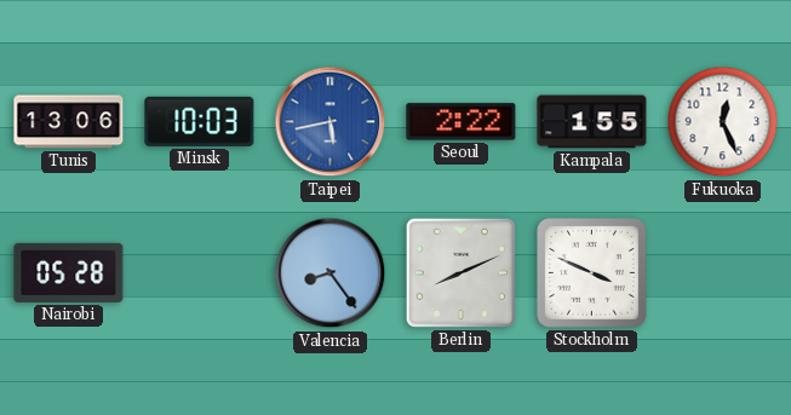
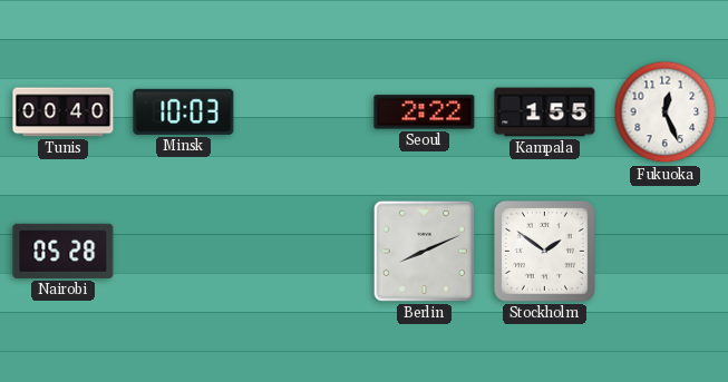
Tunis: 13:06 -> 00:40 (64, 112)
Taipei: 5:43 -> none (331, 122)
Valencia: 8:24 -> none (331, 273)
Stockholm: 3:49 -> 1:51 (544, 251)
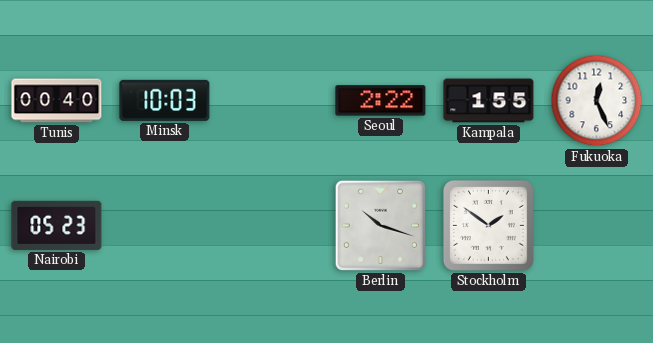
Nairobi: 05:28 -> 05:23 (57, 225)
Berlin: 8:11 -> 10:18 (380, 225)
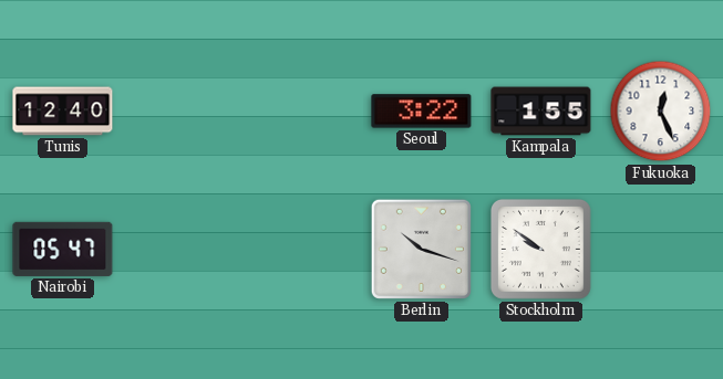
Tunis: 00:40 -> 12:40 (63, 112)
Minsk: 10:03 -> none (165, 100)
Seoul: 2:22 -> 3:22 (422, 112)
Nairobi: 05:23 -> 05:47 (63, 249)
Stockholm: 1:51 -> 9:51 (540, 249)
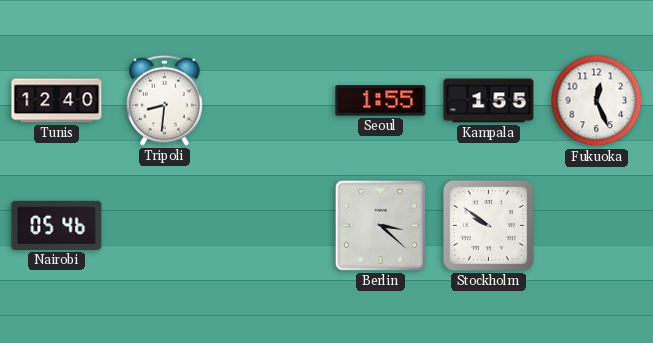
Tripoli: none -> 8:31 (165, 100)
Seoul: 3:22 -> 1:55 (381, 101)
Nairobi: 05:47 -> 05:46 (57, 225)
Berlin: 10:18 -> 3:22 (380, 225)
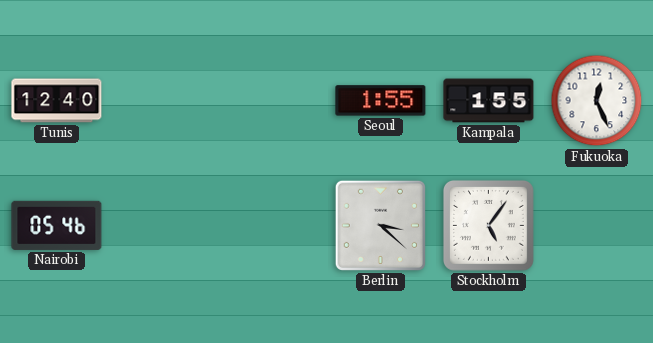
Tripoli: 8:31 -> none (165, 100)
Stockholm: 9:51 -> 5:06 (488, 225)
